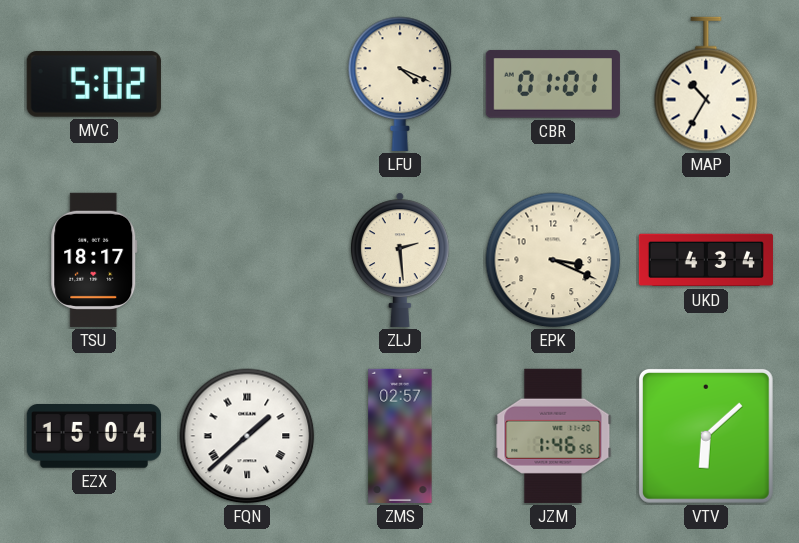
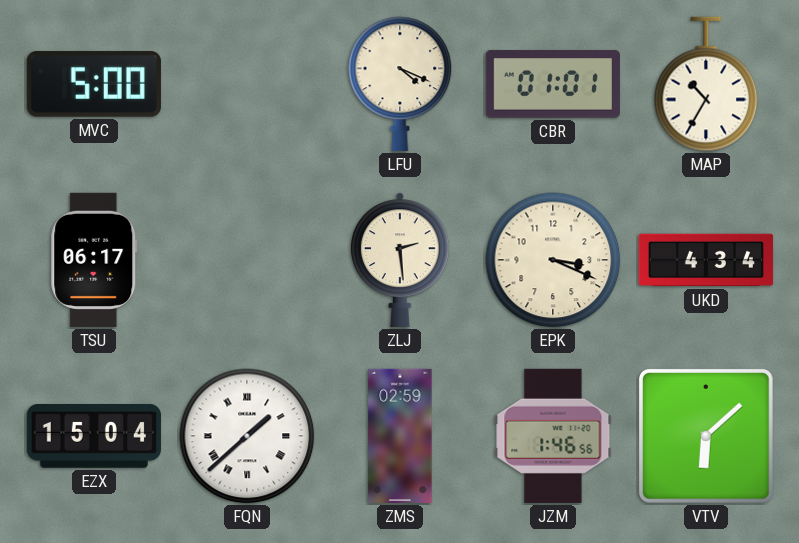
MVC: 5:02 -> 5:00 (94, 84)
TSU: 18:17 -> 06:17 (94, 260)
ZMS: 02:57 -> 02:59 (400, 436)
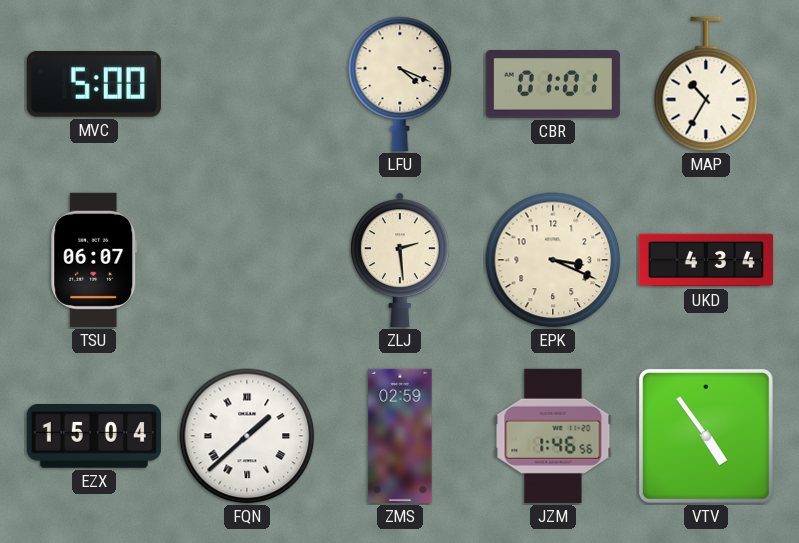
TSU: 06:17 -> 06:07 (94, 260)
VTV: 6:08 -> 4:54 (706, 436)
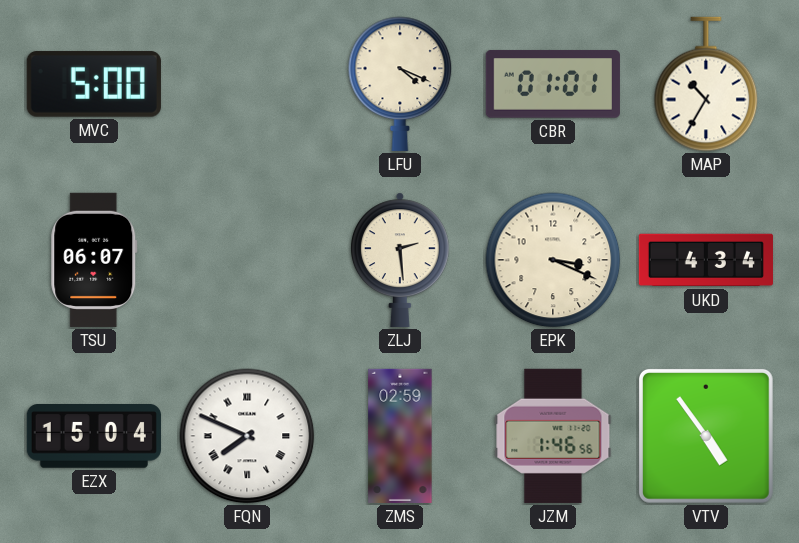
FQN: 1:38 -> 7:49 (247, 436)
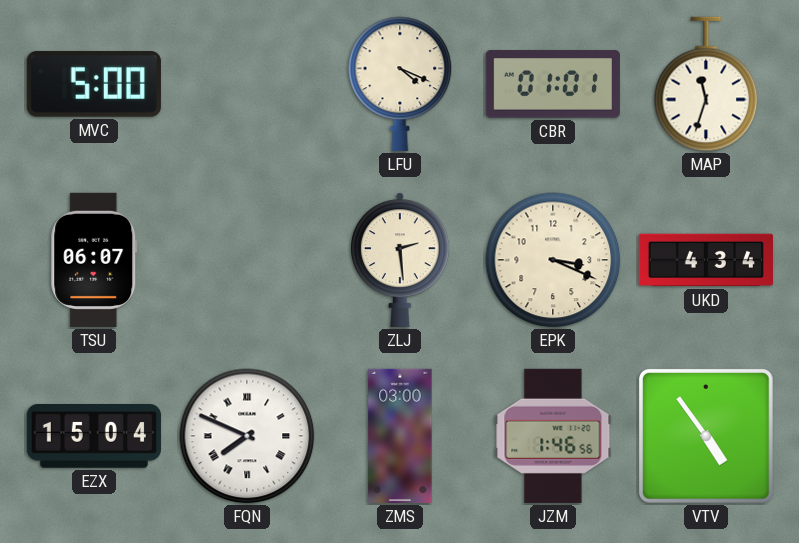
MAP: 10:35 -> 11:33 (706, 84)
ZMS: 02:59 -> 03:00 (400, 436)
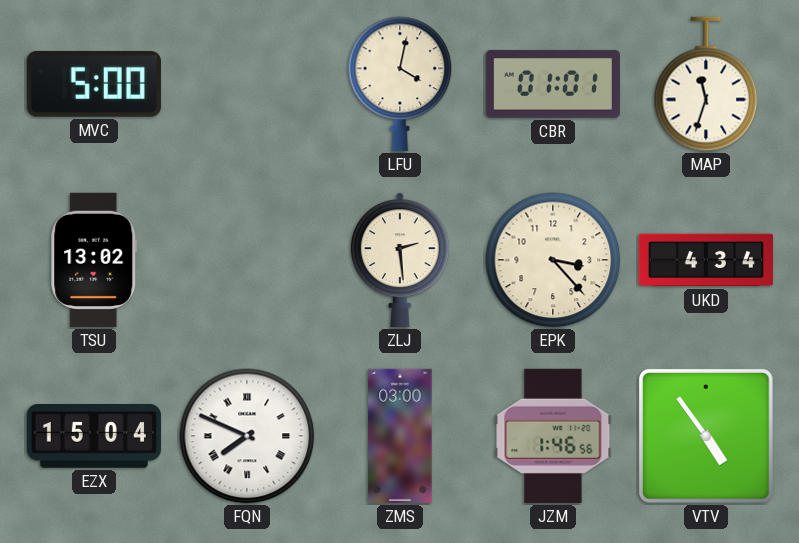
LFU: 4:19 -> 4:02 (400, 84)
TSU: 06:07 -> 13:02 (94, 260)
EPK: 3:19 -> 3:23 (553, 260)
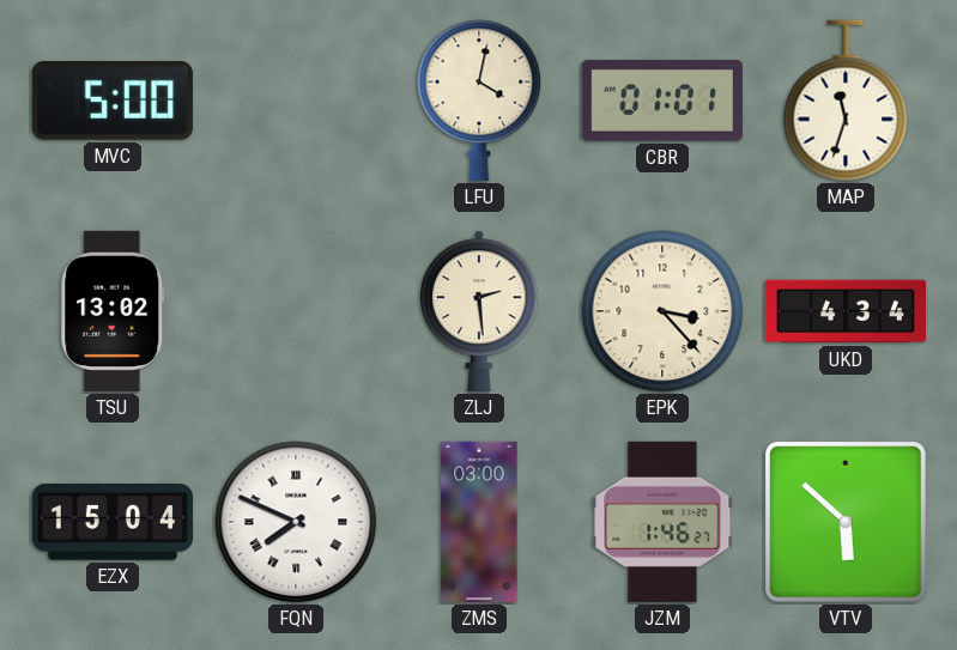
JZM: 1:46:56 -> 1:46:27 (662, 522)
VTV: 4:54 -> 5:52 (846, 522)
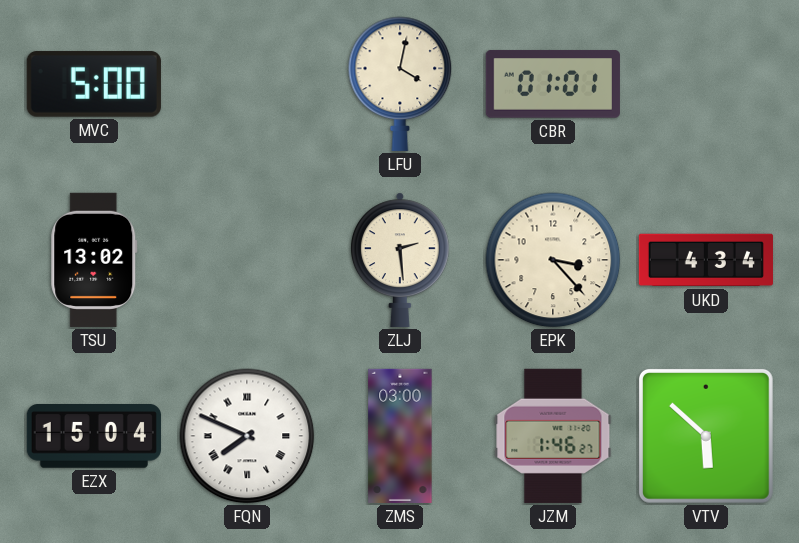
MAP: 11:33 -> none (846, 101)
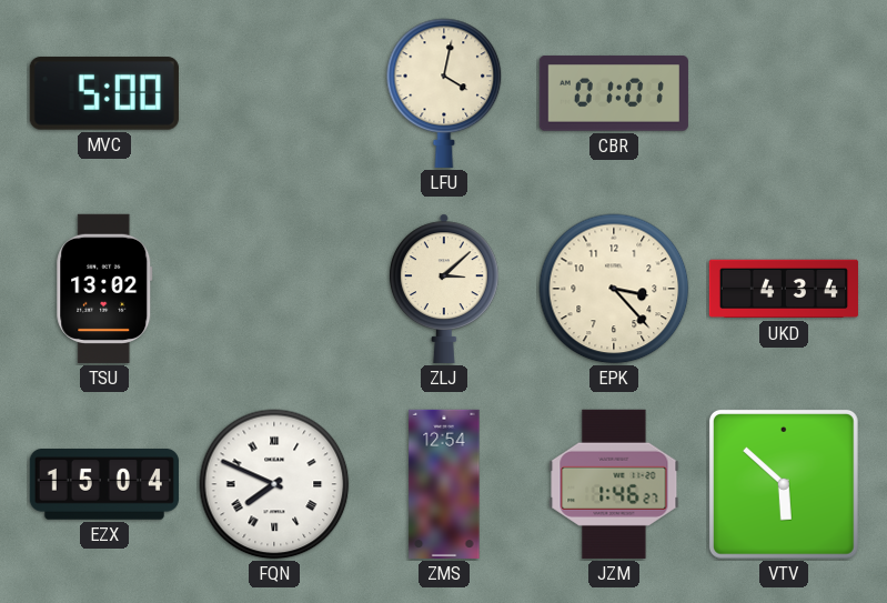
ZLJ: 2:29 -> 3:08 (444, 289)
ZMS: 03:00 -> 12:54 (444, 484)
